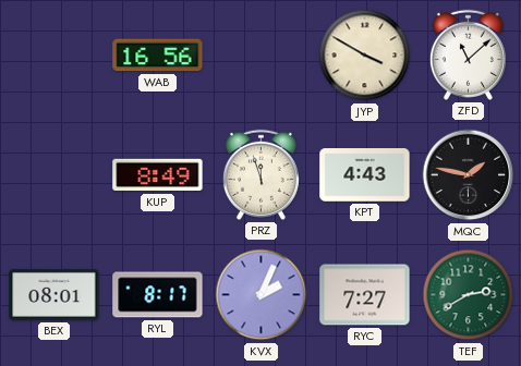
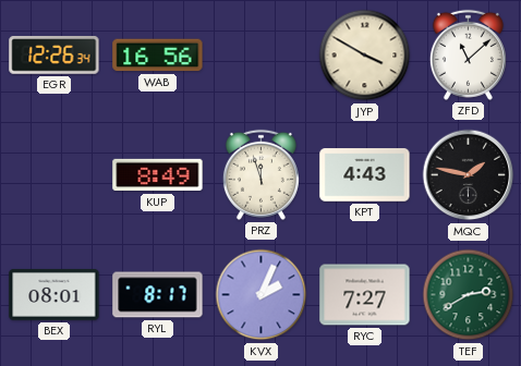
EGR: none -> 12:26 (54, 56)
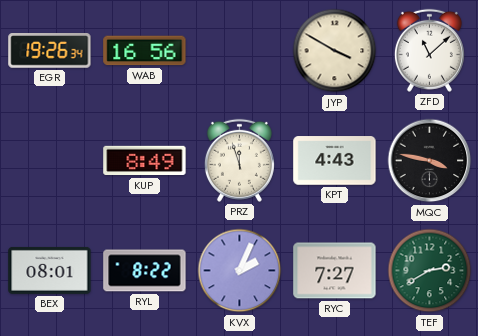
EGR: 12:26 -> 19:26 (50, 51)
MQC: 1:47 -> 3:47 (430, 161)
RYL: 8:17 -> 8:22 (145, 271)
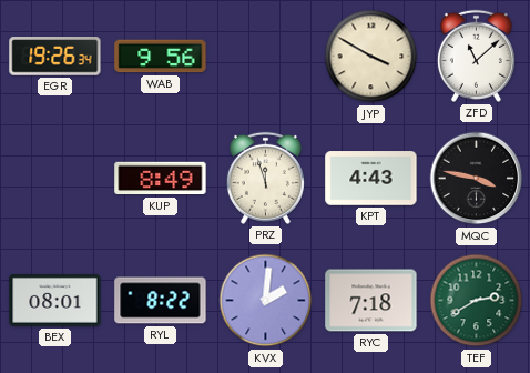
WAB: 16:56 -> 9:56 (161, 57)
KVX: 2:04 -> 2:01 (266, 301)
RYC: 7:27 -> 7:18 (371, 301)
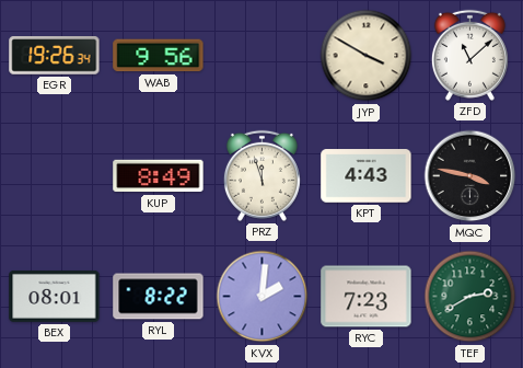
RYC: 7:18 -> 7:23 (367, 297)
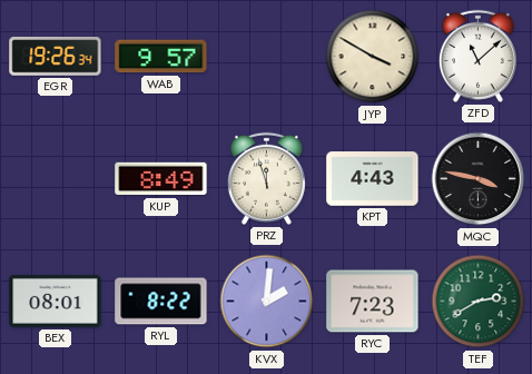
WAB: 9:56 -> 9:57 (161, 57)
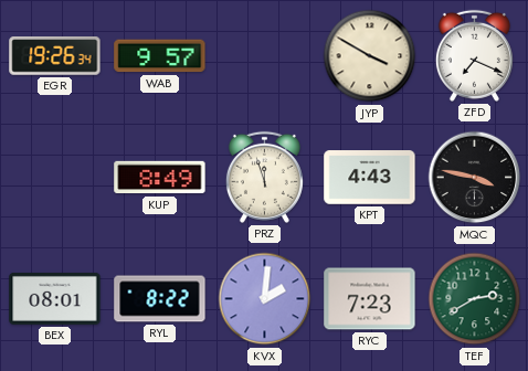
ZFD: 11:08 -> 7:19 (474, 55)
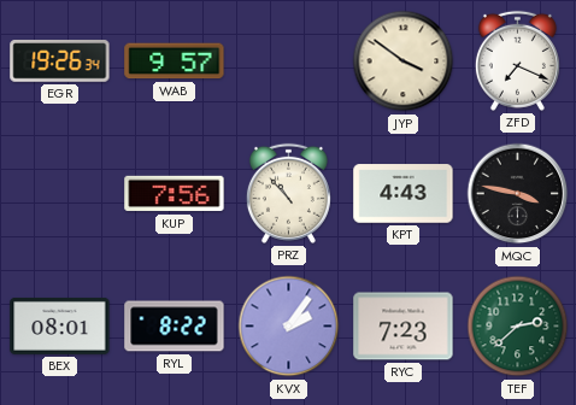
JYP: 3:50 -> 3:51 (404, 61)
KUP: 8:49 -> 7:56 (175, 194)
PRZ: 11:57 -> 10:53 (288, 193)
KVX: 2:01 -> 2:06 (289, 327)
TEF: 2:40 -> 2:38 (518, 327)
